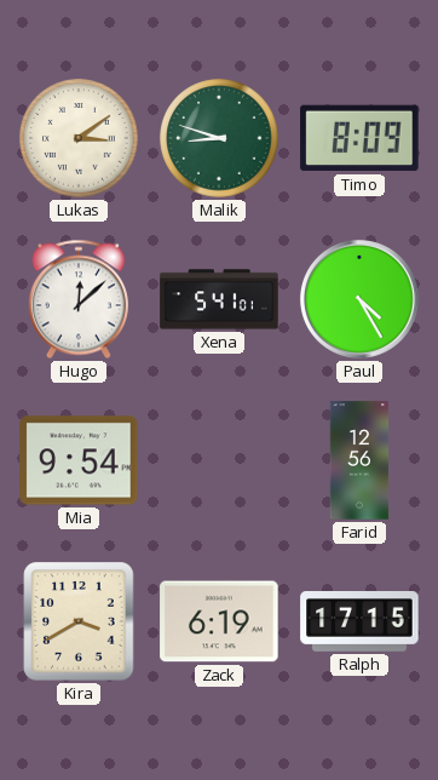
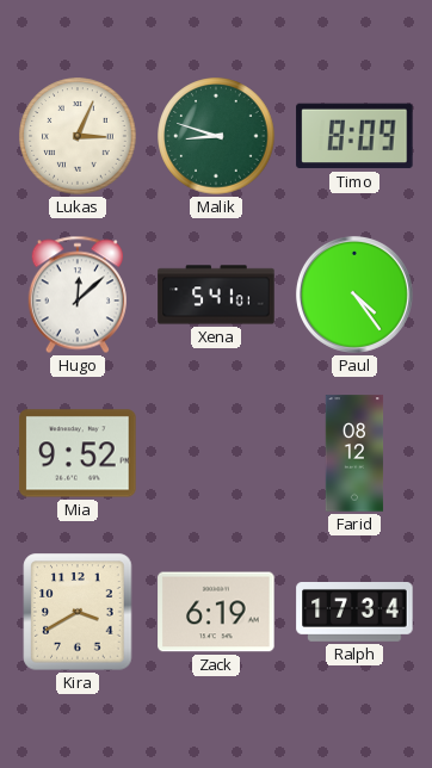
Lukas: 3:09 -> 3:04 (78, 136)
Paul: 4:25 -> 4:24 (354, 295)
Mia: 9:54 -> 9:52 (78, 453)
Farid: 12:56 -> 08:12 (354, 453)
Ralph: 17:15 -> 17:34 (354, 613)
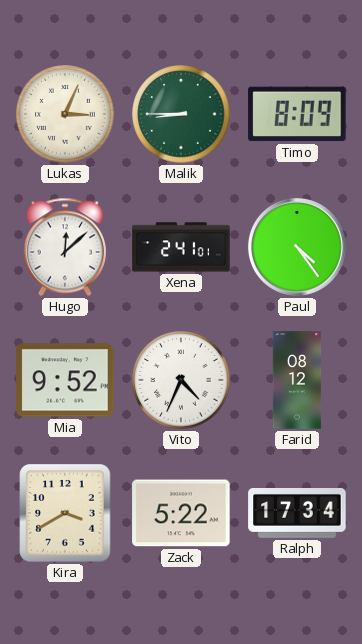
Malik: 8:48 -> 8:45 (181, 114)
Xena: 5:41 -> 2:41 (181, 247)
Vito: none -> 4:34 (181, 380)
Zack: 6:19 -> 5:22 (181, 513)
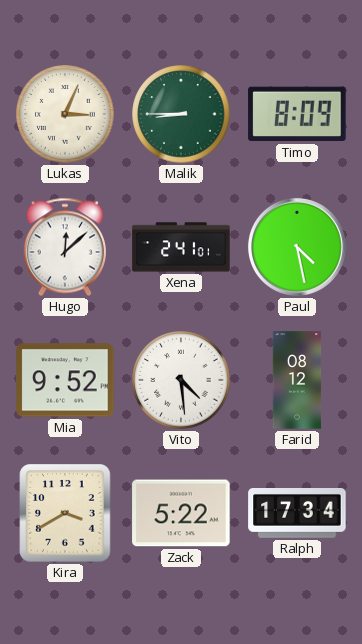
Paul: 4:24 -> 4:28 (297, 247)
Vito: 4:34 -> 4:29 (181, 380)
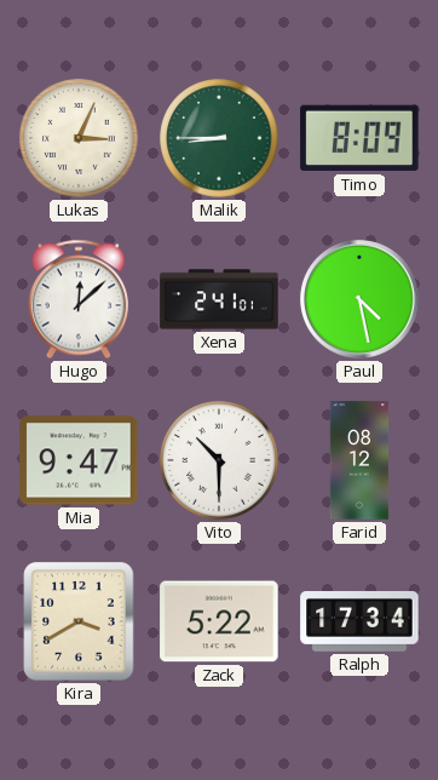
Mia: 9:52 -> 9:47 (79, 460)
Vito: 4:29 -> 10:30 (219, 460)
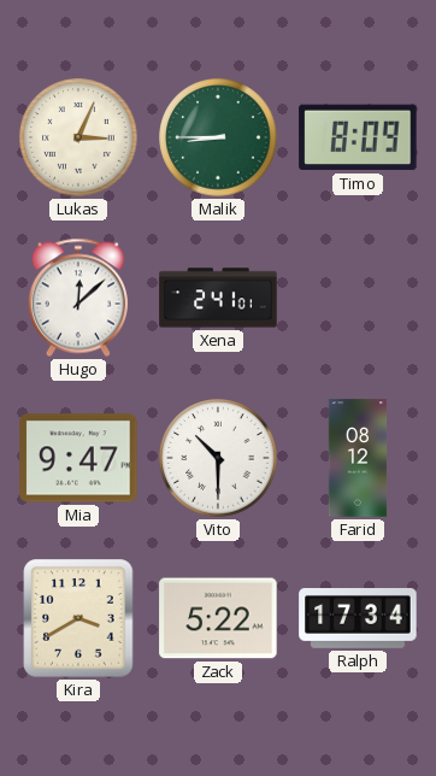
Paul: 4:28 -> none (359, 299)
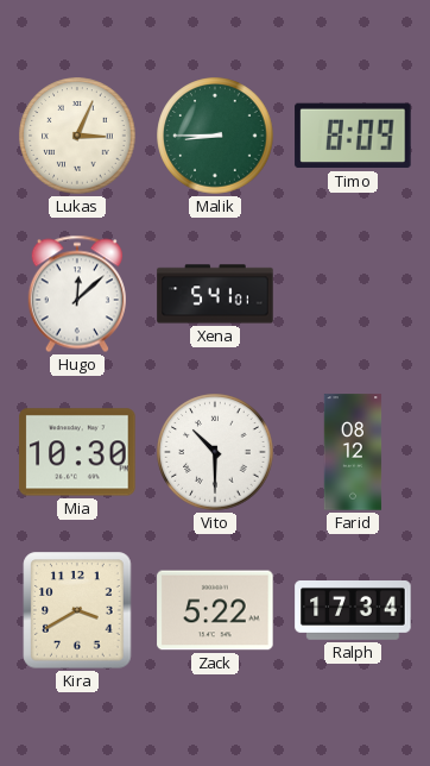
Xena: 2:41 -> 5:41 (215, 294)
Mia: 9:47 -> 10:30 (77, 452)
